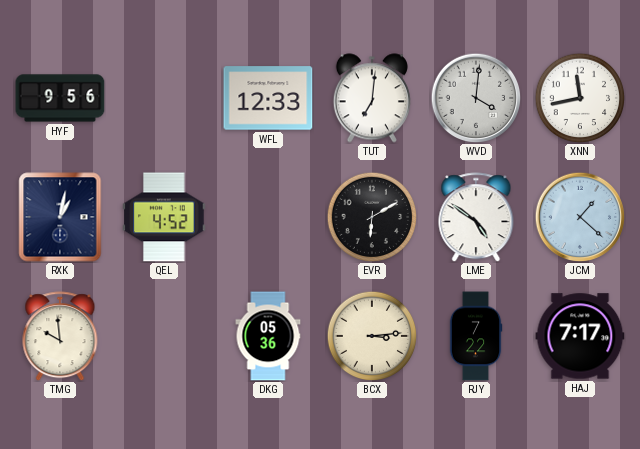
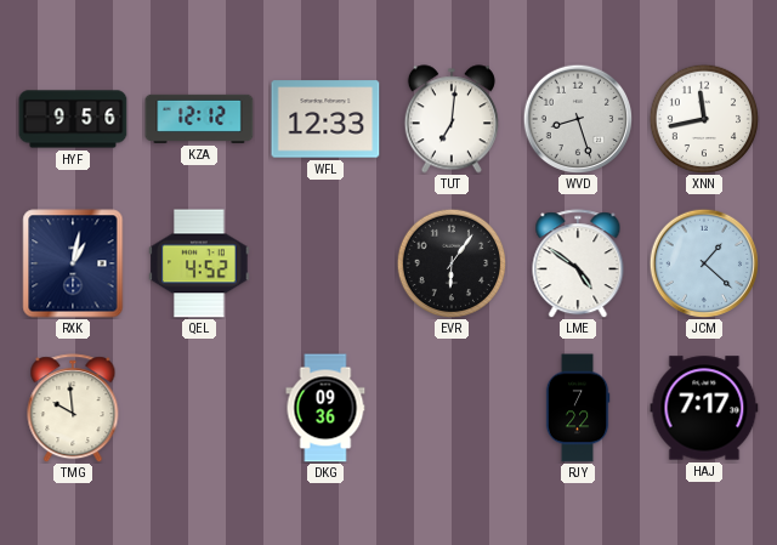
KZA: none -> 12:12 (199, 119)
WVD: 4:01 -> 8:27 (578, 119)
EVR: 6:10 -> 6:06 (452, 263)
DKG: 05:36 -> 09:36 (325, 408)
BCX: 3:14 -> none (372, 336)
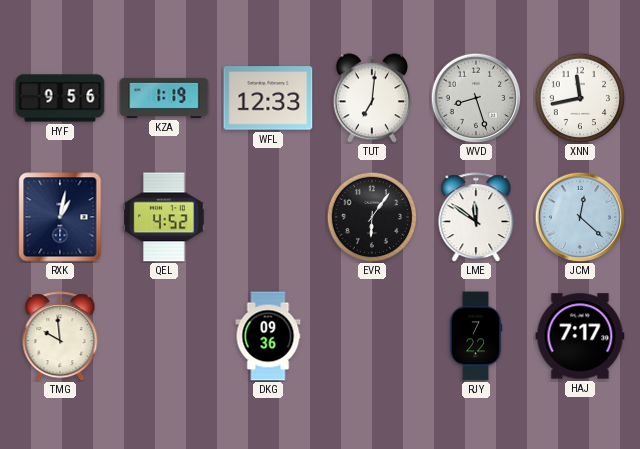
KZA: 12:12 -> 1:19 (164, 98)
LME: 4:51 -> 11:51 (476, 217)
JCM: 1:22 -> 12:22 (580, 217)
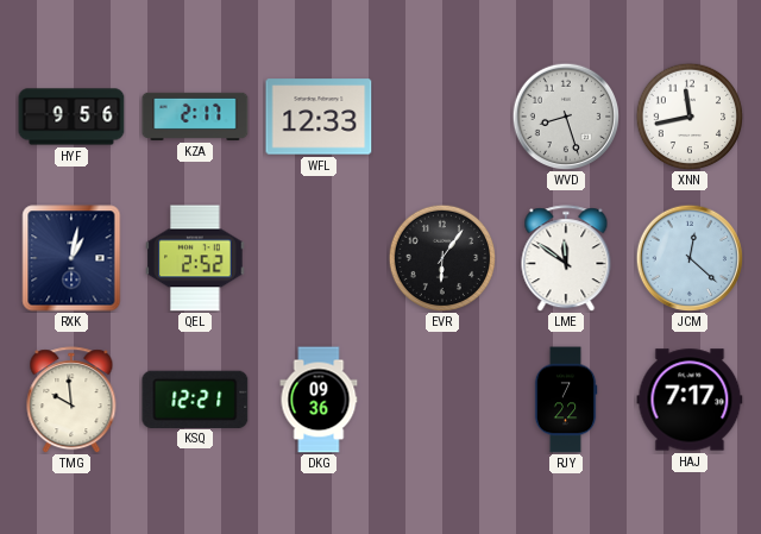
KZA: 1:19 -> 2:17 (195, 117)
TUT: 7:01 -> none (372, 98)
QEL: 4:52 -> 2:52 (195, 258)
KSQ: none -> 12:21 (195, 398)
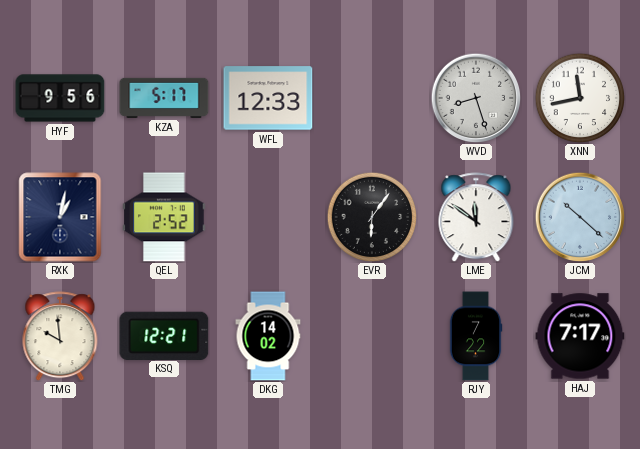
KZA: 2:17 -> 5:17 (164, 98)
JCM: 12:22 -> 10:22 (580, 217)
DKG: 09:36 -> 14:02 (268, 336)
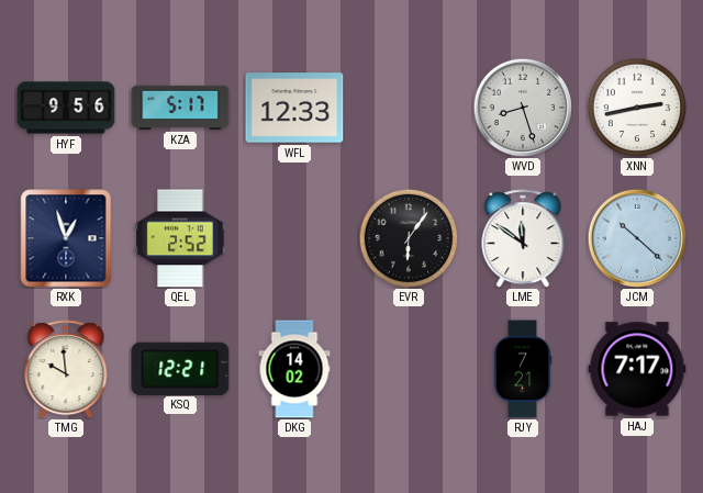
XNN: 11:43 -> 2:43 (637, 108)
RXK: 1:02 -> 12:57 (66, 238)
RJY: 7:22 -> 7:21 (523, 369)
